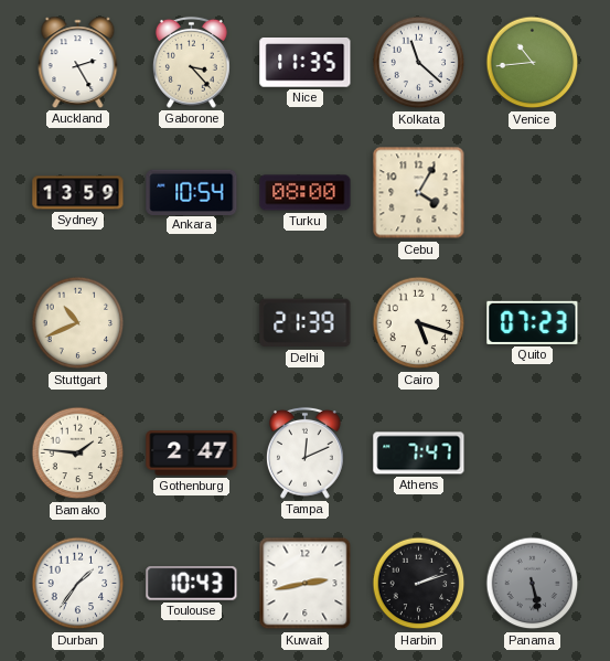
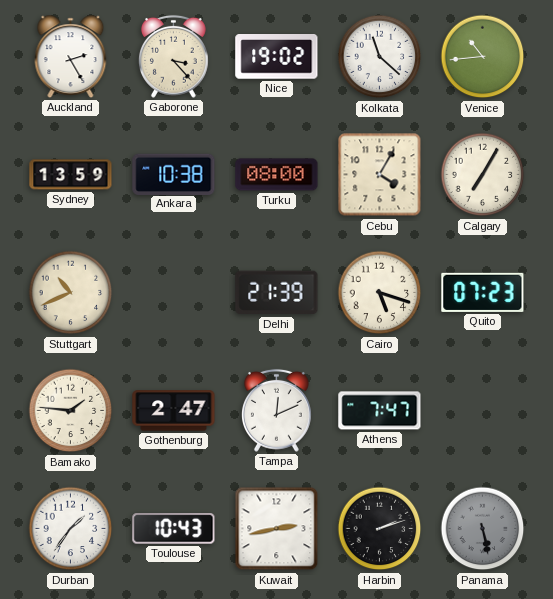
Nice: 11:35 -> 19:02 (277, 57)
Ankara: 10:54 -> 10:38 (174, 174)
Calgary: none -> 7:05 (483, 175)
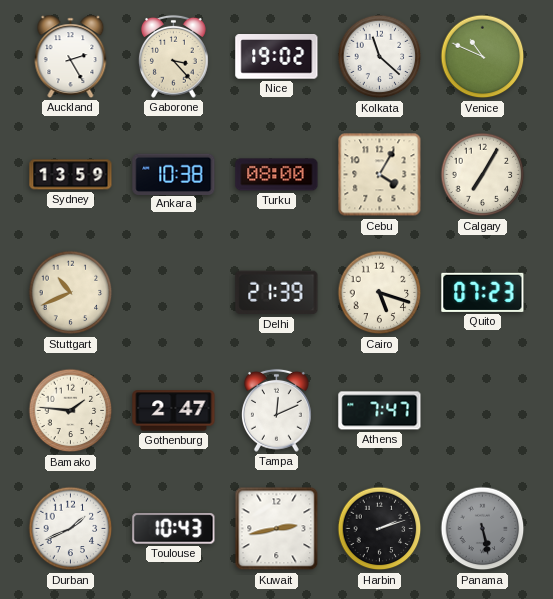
Venice: 10:44 -> 10:49 (483, 57)
Durban: 1:36 -> 1:41 (71, 529)
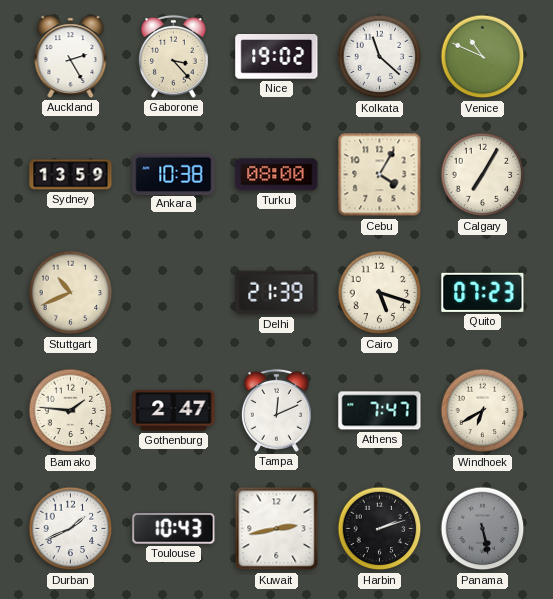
Windhoek: none -> 6:40 (483, 411)
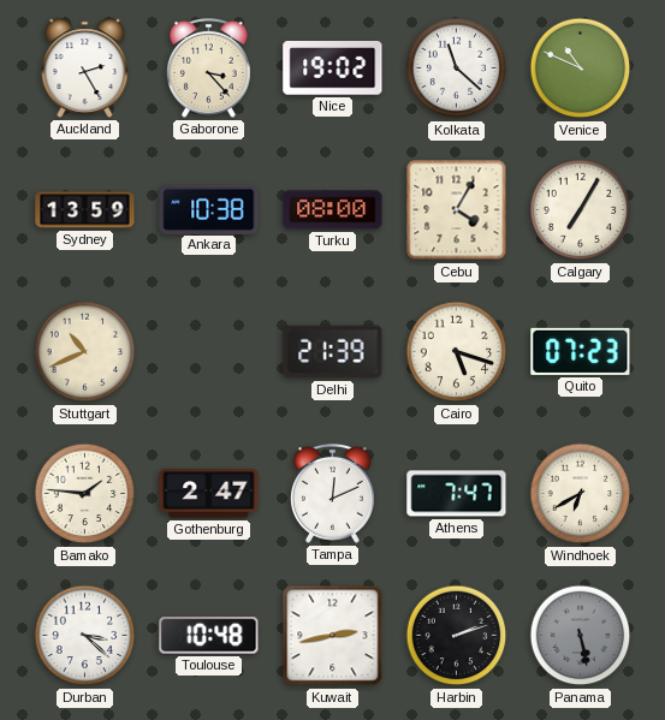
Durban: 1:41 -> 3:22 (85, 636)
Toulouse: 10:43 -> 10:48 (209, 636)
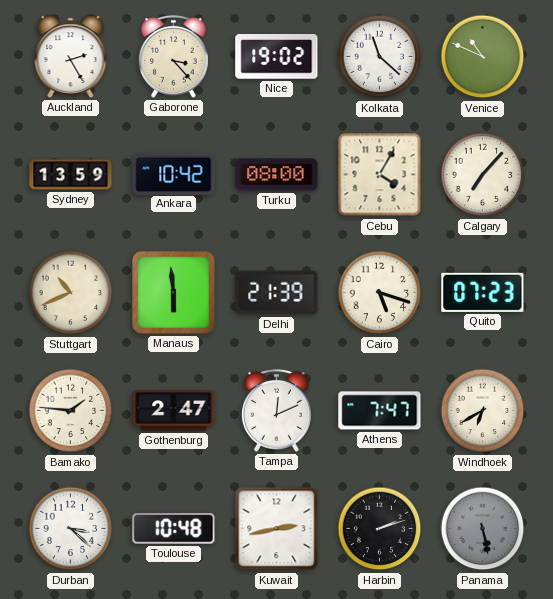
Ankara: 10:38 -> 10:42 (174, 174)
Calgary: 7:05 -> 7:07 (483, 175)
Manaus: none -> 5:59 (174, 293)
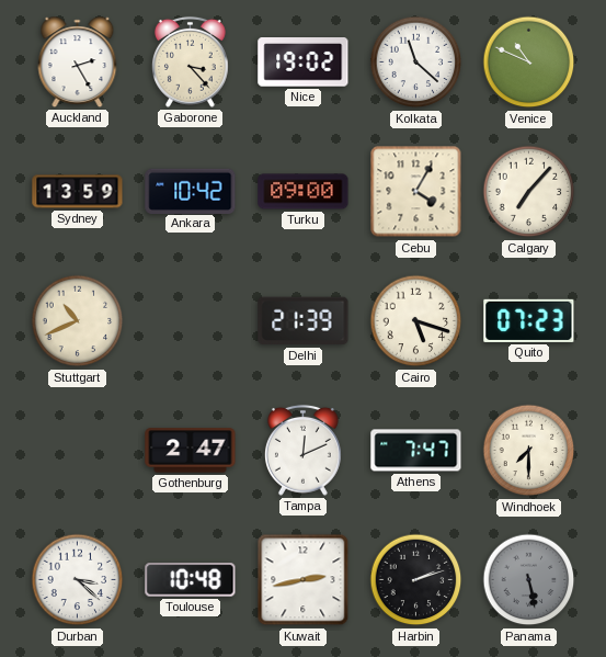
Turku: 08:00 -> 09:00 (304, 192)
Manaus: 5:59 -> none (174, 293)
Bamako: 1:46 -> none (71, 411)
Windhoek: 6:40 -> 7:30 (529, 451)
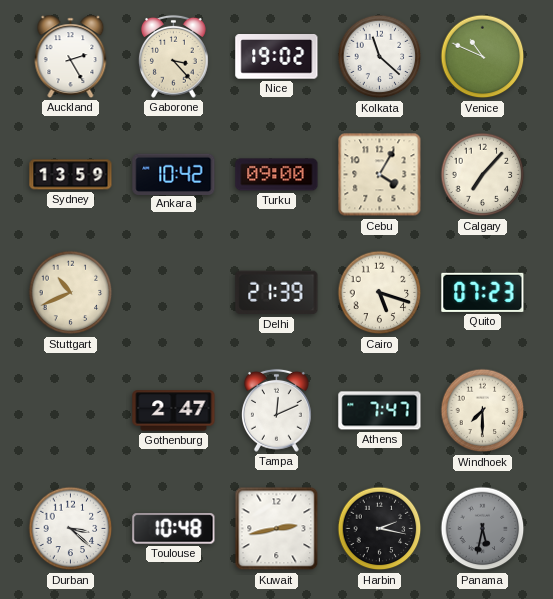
Harbin: 2:12 -> 2:17 (380, 529)
Panama: 5:28 -> 5:32 (483, 529)
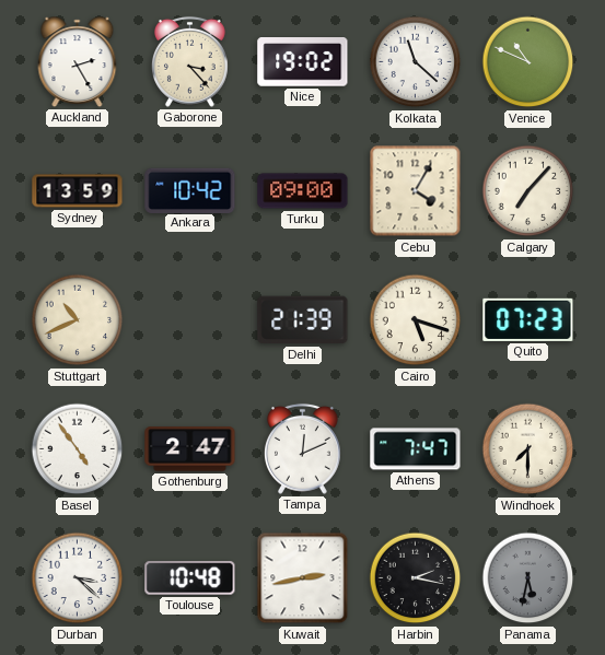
Basel: none -> 4:54 (78, 449)
